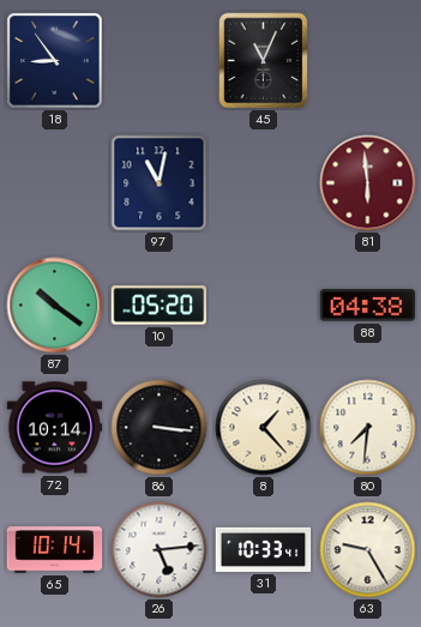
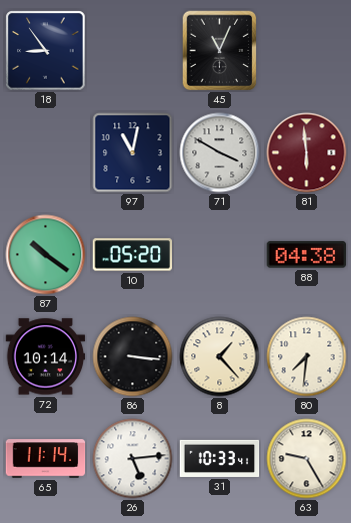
71: none -> 3:50 (220, 153)
65: 10:14 -> 11:14 (46, 459)
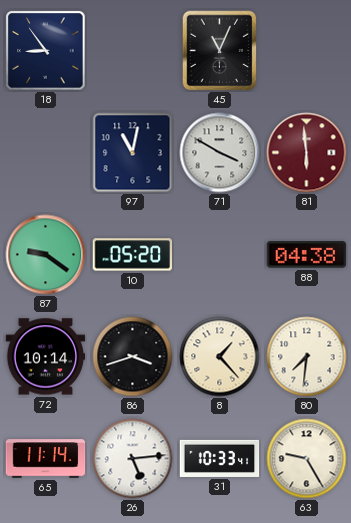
87: 10:21 -> 9:21 (46, 255)
86: 3:16 -> 3:42 (133, 357)
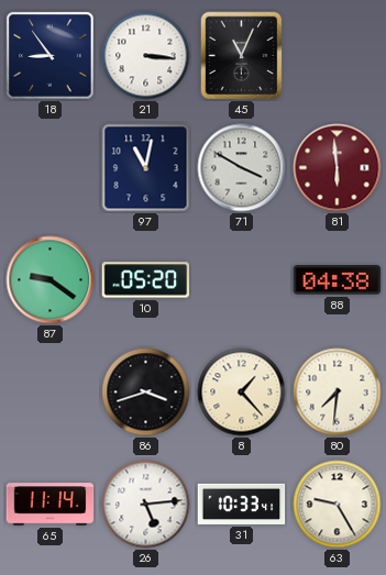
21: none -> 3:16 (146, 56)
72: 10:14 -> none (46, 357)
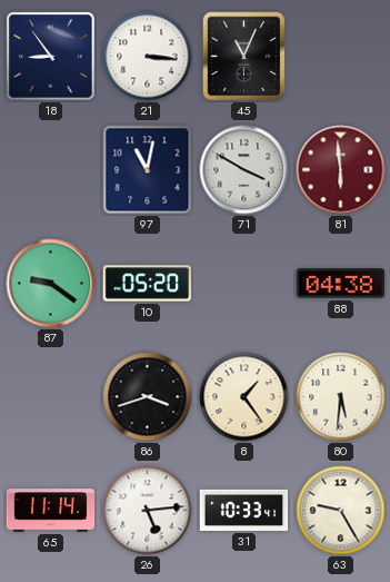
8: 1:23 -> 1:24 (244, 397)
80: 7:31 -> 5:31 (341, 397)
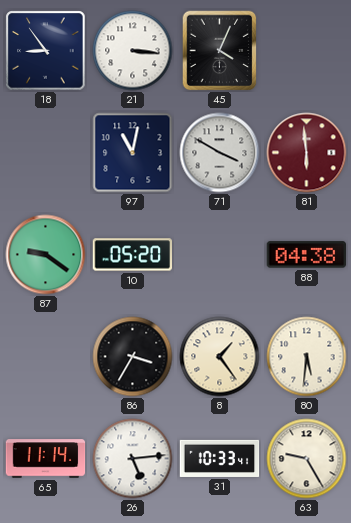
45: 11:04 -> 4:04 (220, 51)
86: 3:42 -> 3:35 (133, 357)
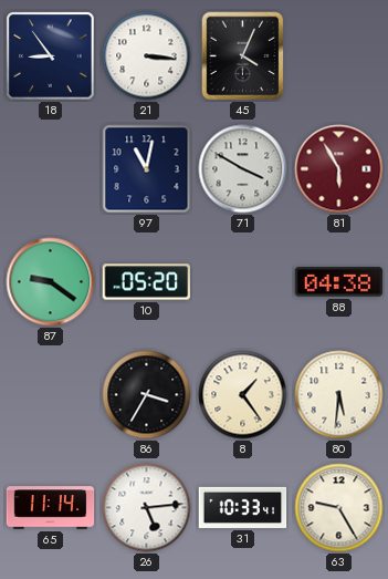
81: 5:59 -> 5:55 (339, 169)
